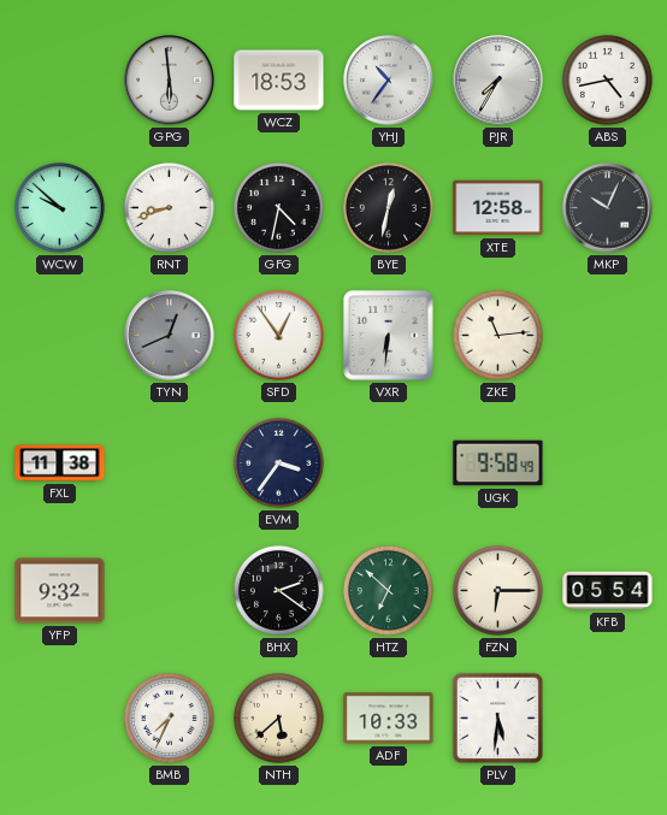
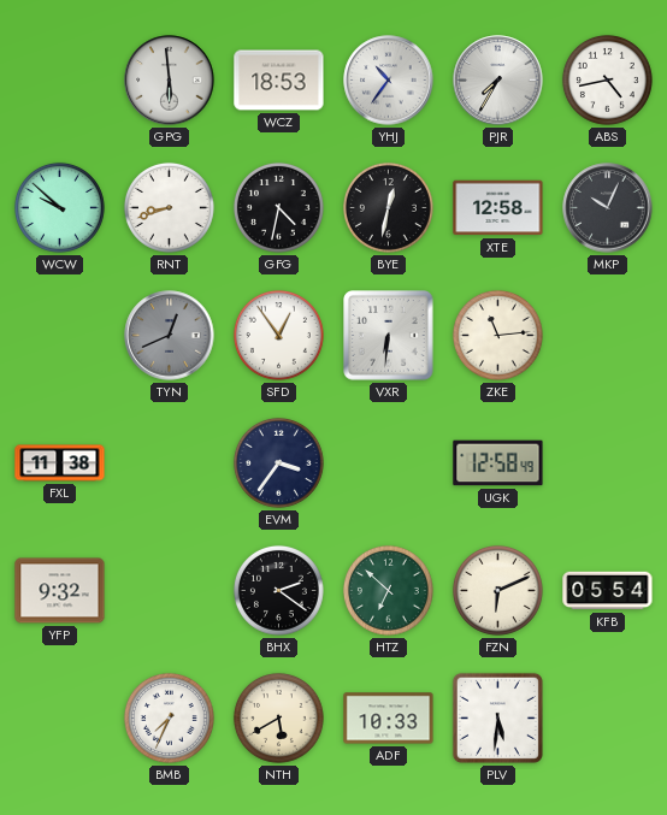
UGK: 9:58 -> 12:58 (498, 463)
FZN: 6:15 -> 6:11 (497, 590)
NTH: 5:38 -> 5:40 (278, 717)
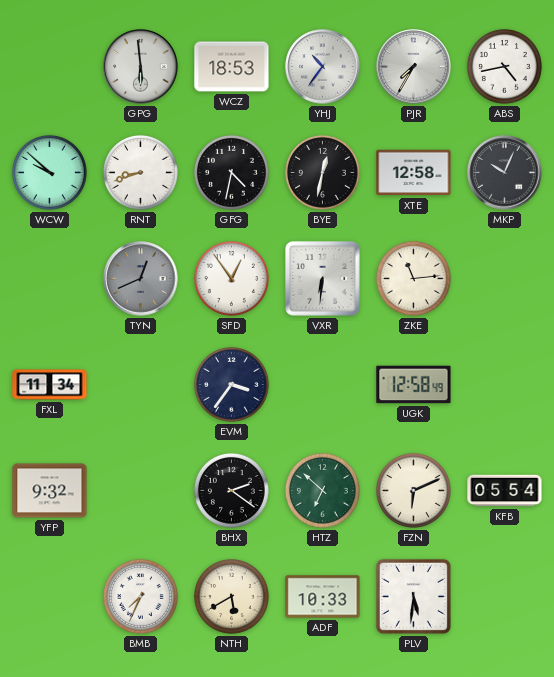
FXL: 11:38 -> 11:34 (50, 385)
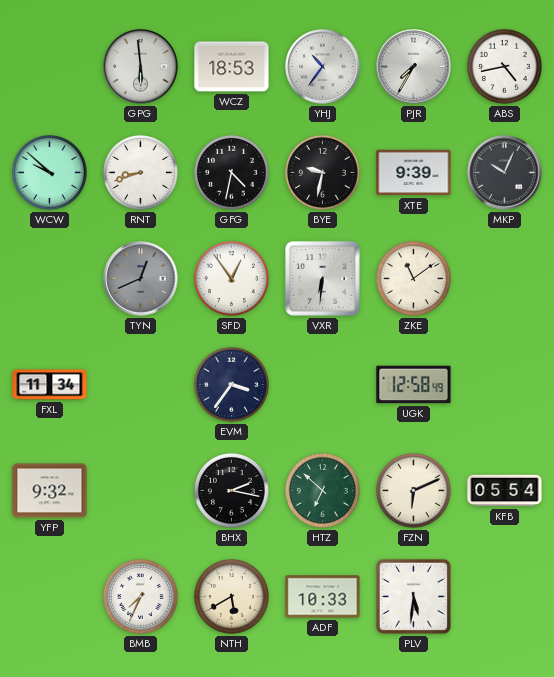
BYE: 12:32 -> 9:32 (322, 172)
XTE: 12:58 -> 9:39 (414, 173)
ZKE: 11:14 -> 11:09 (413, 278)
BHX: 2:21 -> 2:17 (231, 490)
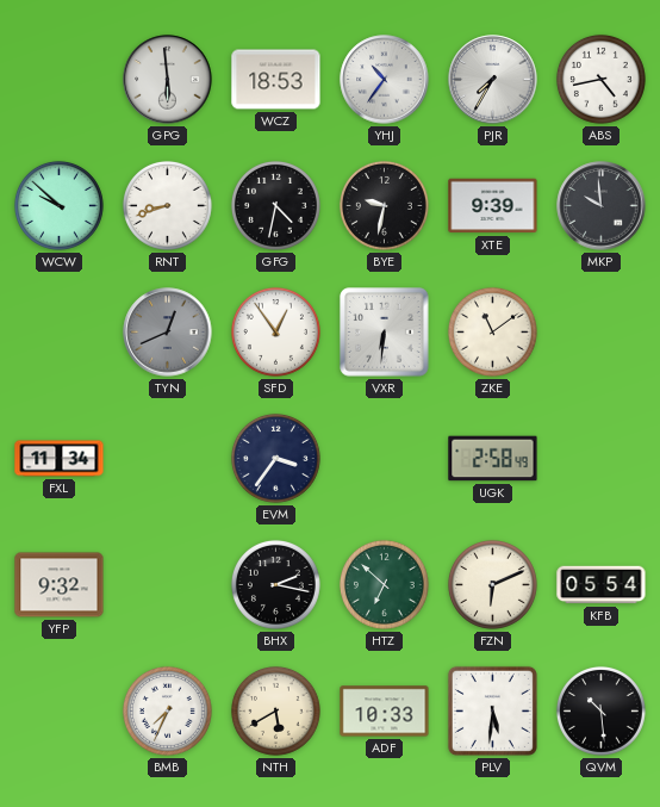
MKP: 10:04 -> 9:59 (602, 206)
UGK: 12:58 -> 2:58 (493, 459)
QVM: none -> 10:29 (600, 710)
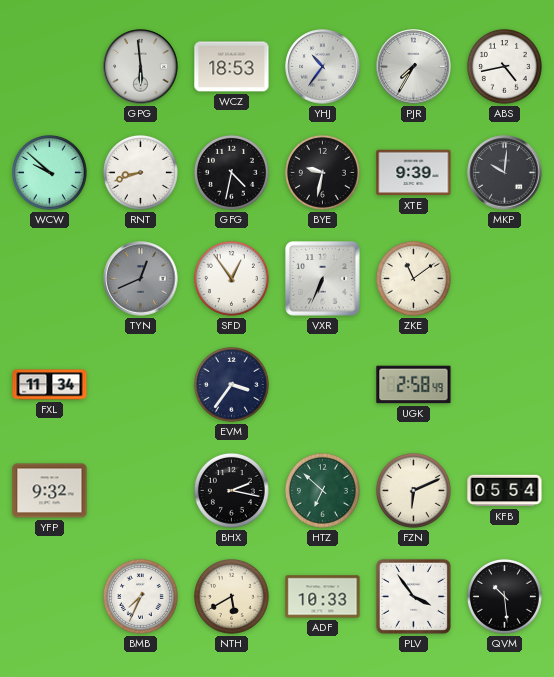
MKP: 9:59 -> 10:01 (505, 173)
VXR: 6:31 -> 6:34 (323, 279)
PLV: 5:31 -> 3:54 (413, 596)
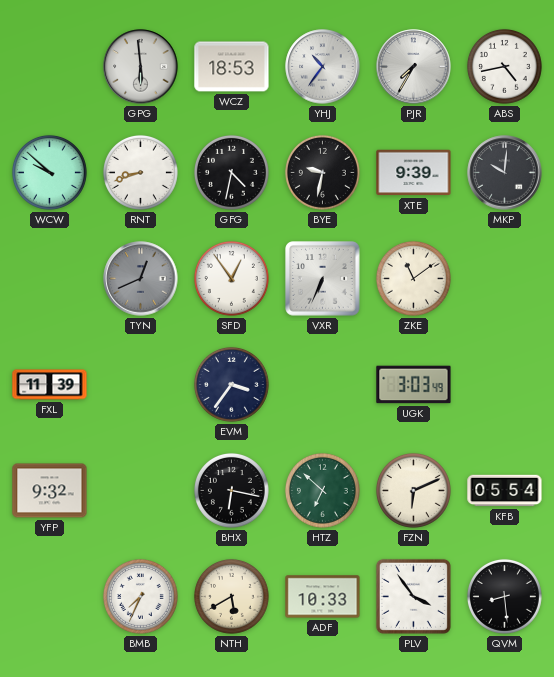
FXL: 11:34 -> 11:39 (50, 385)
UGK: 2:58 -> 3:03 (414, 385)
BHX: 2:17 -> 6:17 (231, 490)
QVM: 10:29 -> 8:29 (504, 596)
